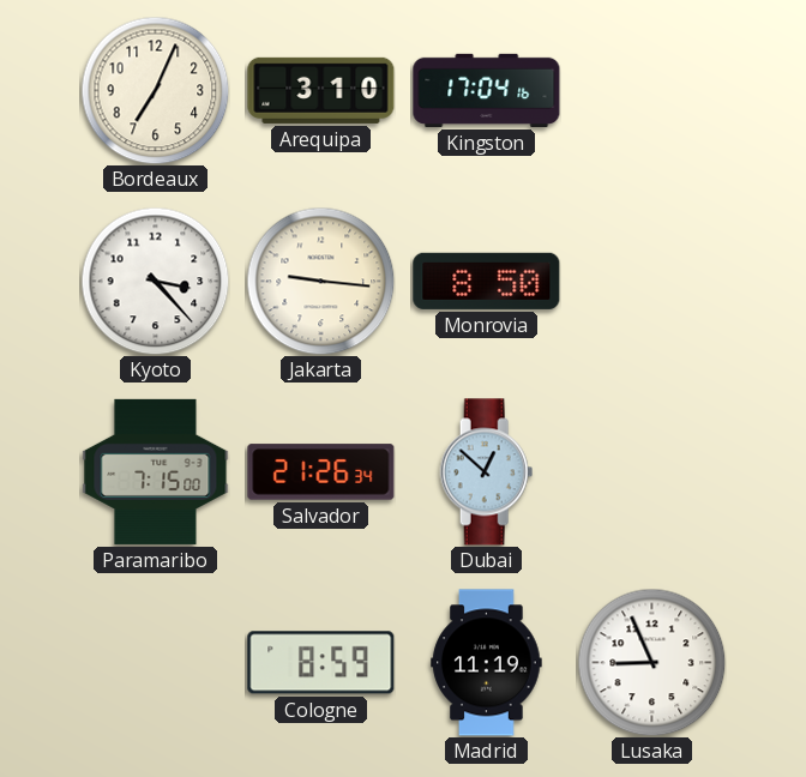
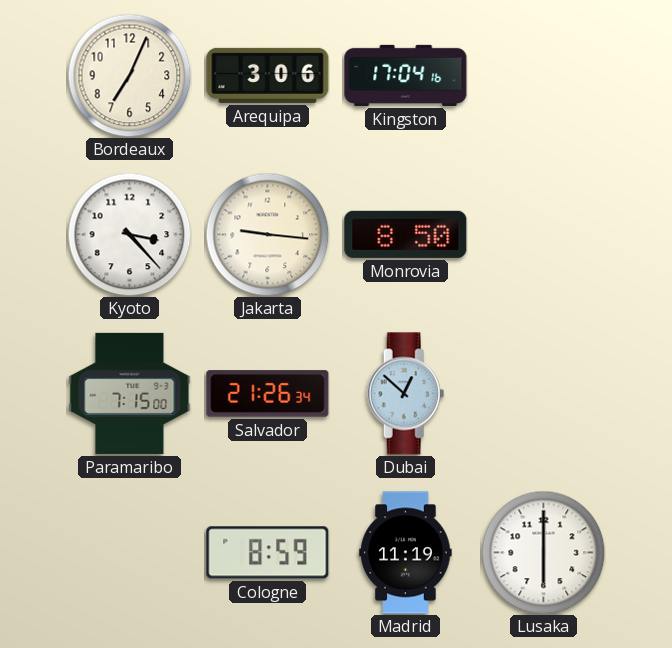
Arequipa: 3:10 -> 3:06 (268, 75)
Lusaka: 8:56 -> 6:00 (543, 552)
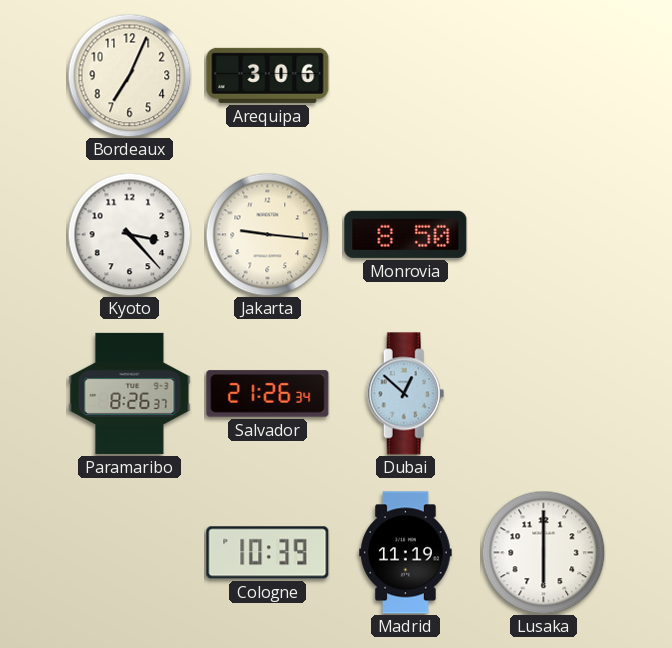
Kingston: 17:04 -> none (406, 75)
Paramaribo: 7:15 -> 8:26 (130, 393)
Cologne: 8:59 -> 10:39 (268, 553)
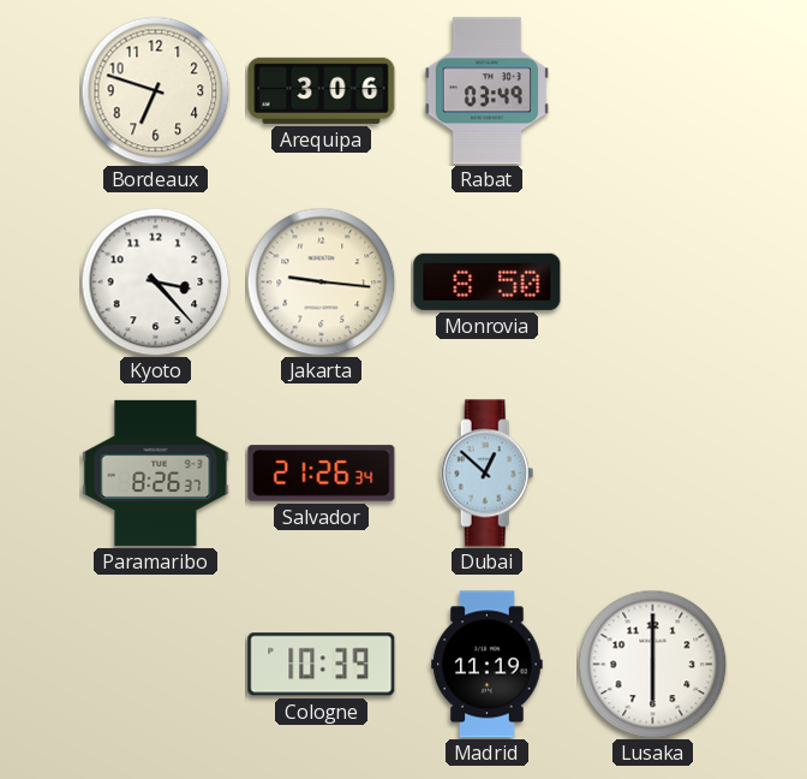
Bordeaux: 7:04 -> 6:48 (155, 90)
Rabat: none -> 03:49 (486, 91)
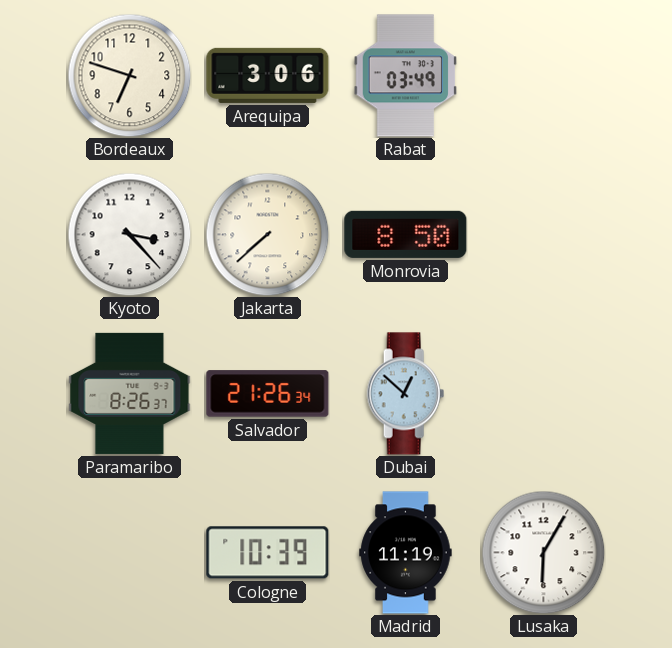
Jakarta: 9:16 -> 7:38 (267, 234)
Lusaka: 6:00 -> 6:05 (543, 552)
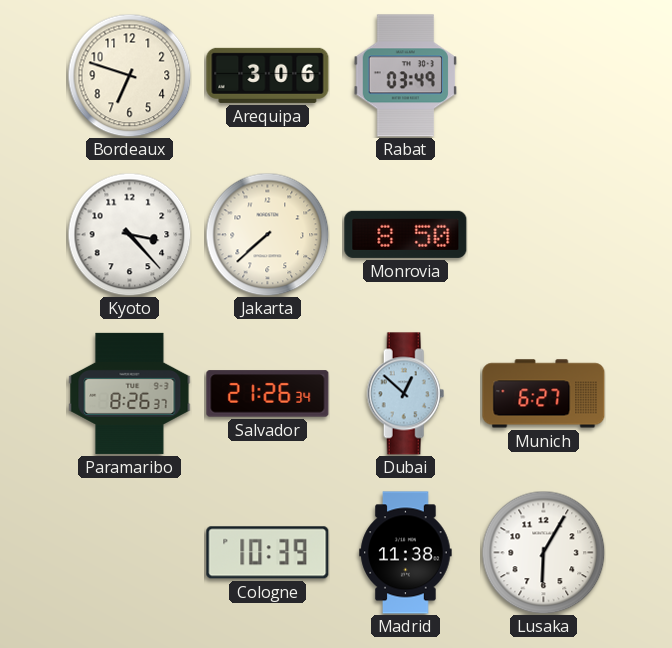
Munich: none -> 6:27 (544, 394)
Madrid: 11:19 -> 11:38 (406, 553)
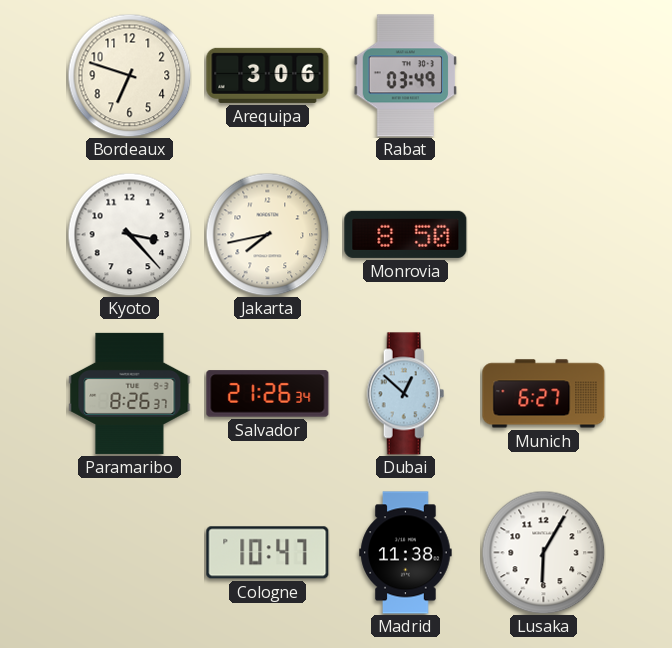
Jakarta: 7:38 -> 7:43 (267, 234)
Cologne: 10:39 -> 10:47 (268, 553)
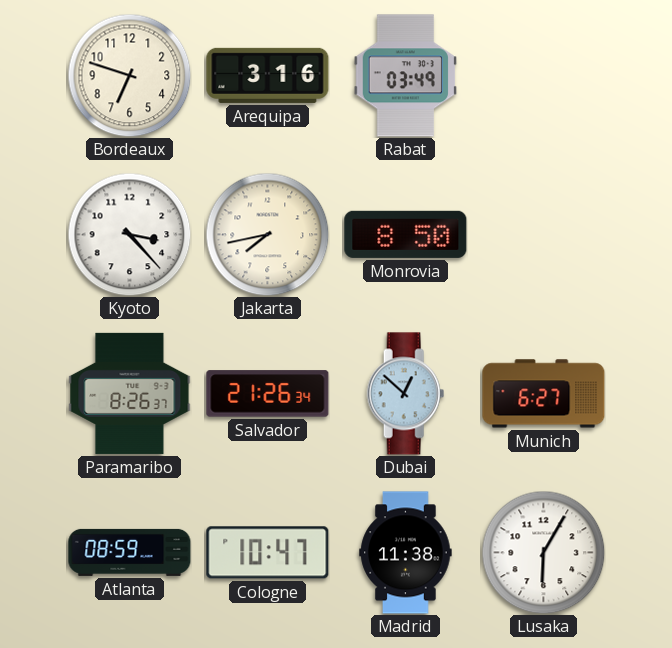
Arequipa: 3:06 -> 3:16 (268, 75)
Atlanta: none -> 08:59 (130, 552)
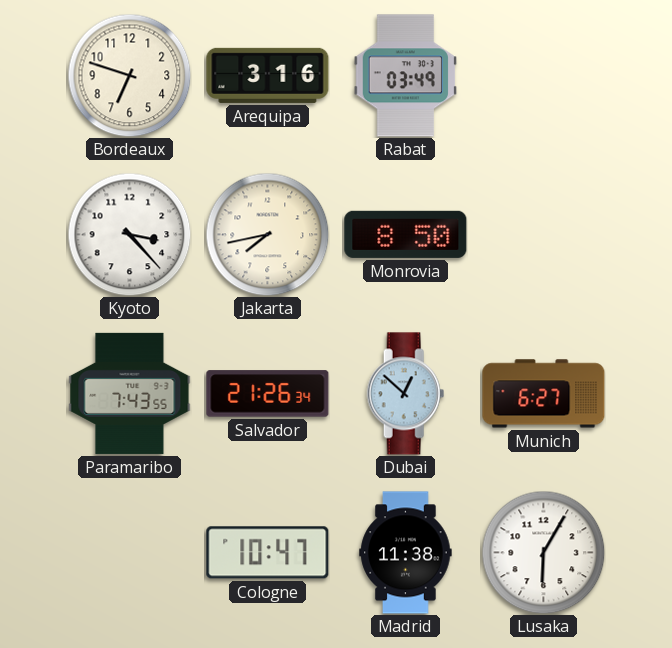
Paramaribo: 8:26 -> 7:43 (130, 393)
Atlanta: 08:59 -> none (130, 552)
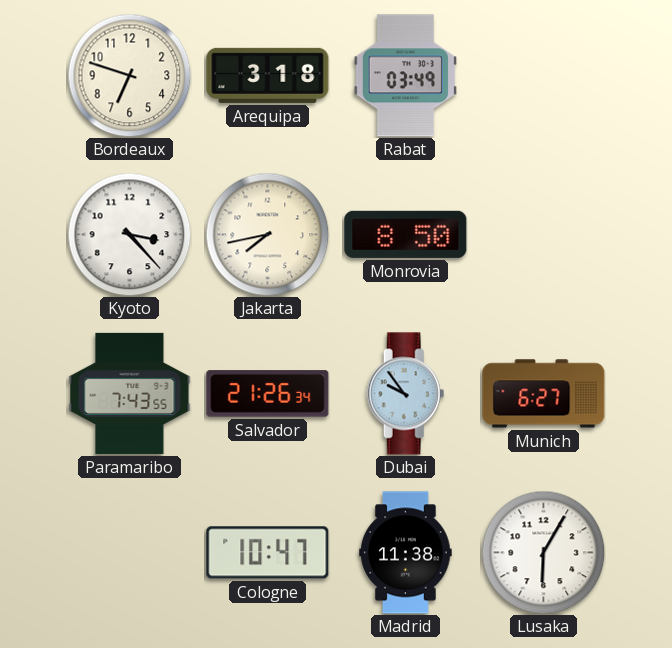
Arequipa: 3:16 -> 3:18 (268, 75)
Dubai: 12:52 -> 9:54 (406, 394)
